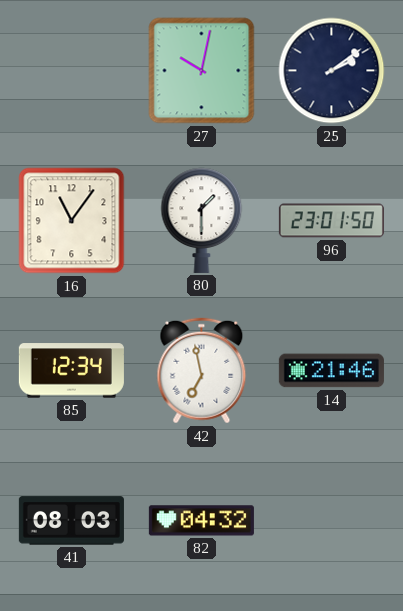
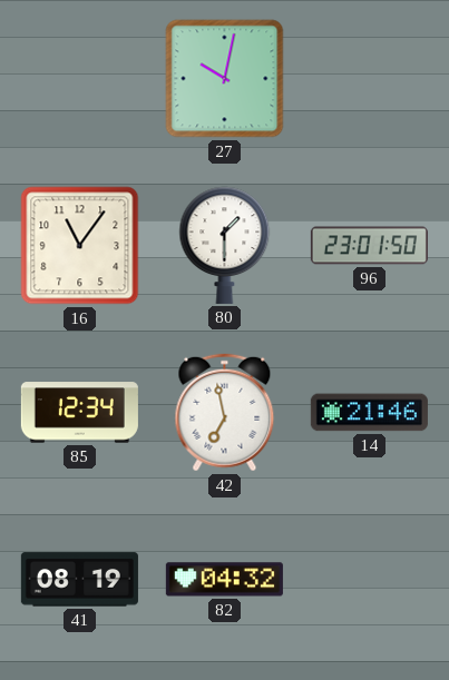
25: 2:09 -> none (332, 71)
41: 08:03 -> 08:19 (79, 580)
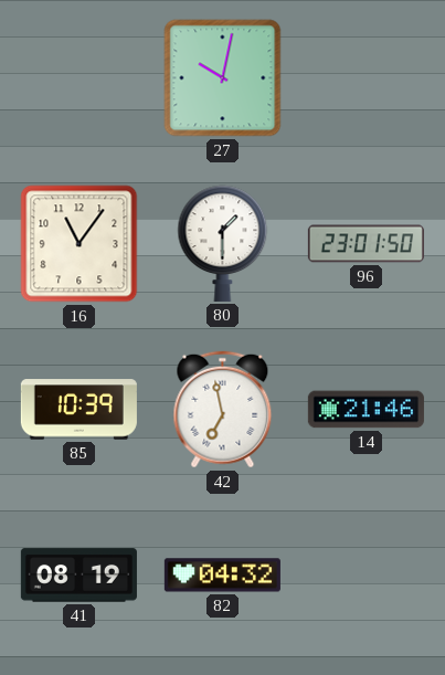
85: 12:34 -> 10:39 (78, 410)
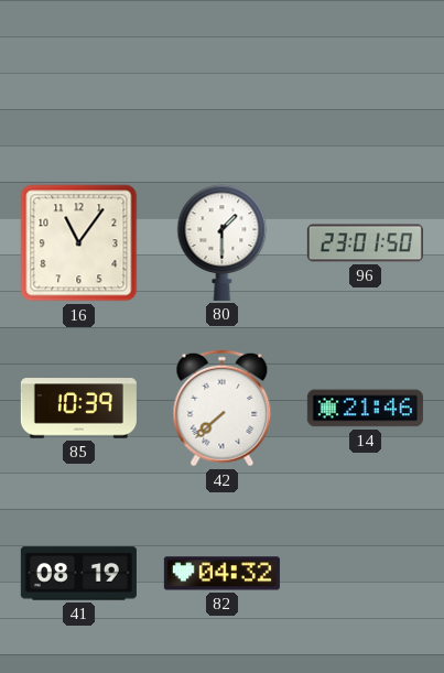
27: 10:02 -> none (223, 78)
42: 6:58 -> 7:38 (223, 409)
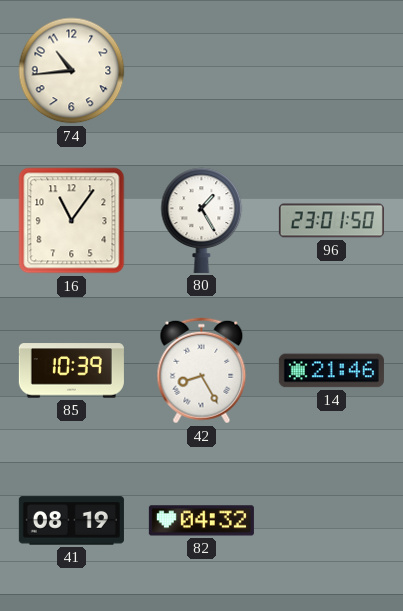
74: none -> 10:44 (72, 71)
80: 1:30 -> 1:25 (202, 220)
42: 7:38 -> 8:25 (202, 371)
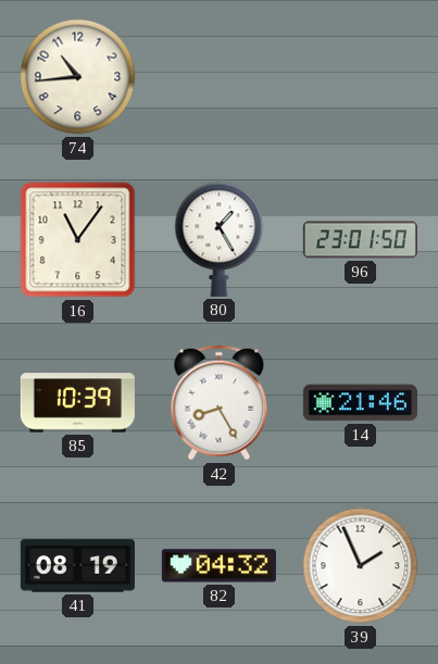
39: none -> 1:56 (361, 566)
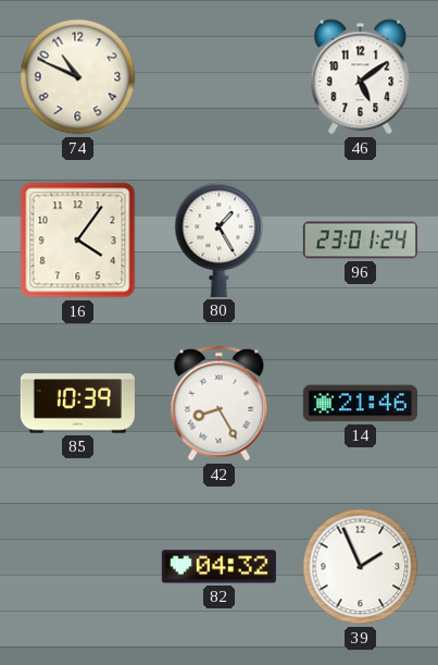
74: 10:44 -> 10:49 (78, 77)
46: none -> 5:09 (361, 77)
16: 11:06 -> 4:06 (78, 241)
96: 23:01:50 -> 23:01:24 (360, 241)
41: 08:19 -> none (77, 566)
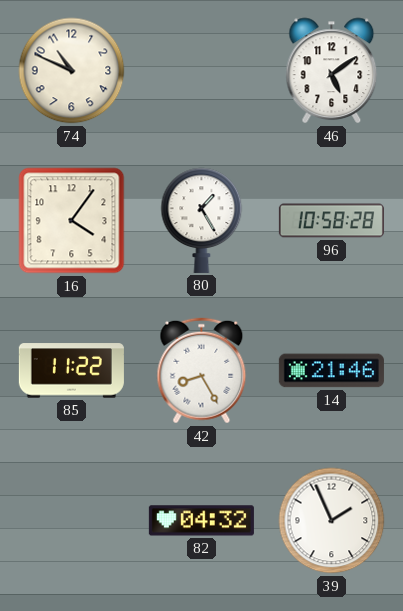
96: 23:01 -> 10:58 (331, 221)
85: 10:39 -> 11:22 (71, 371)
